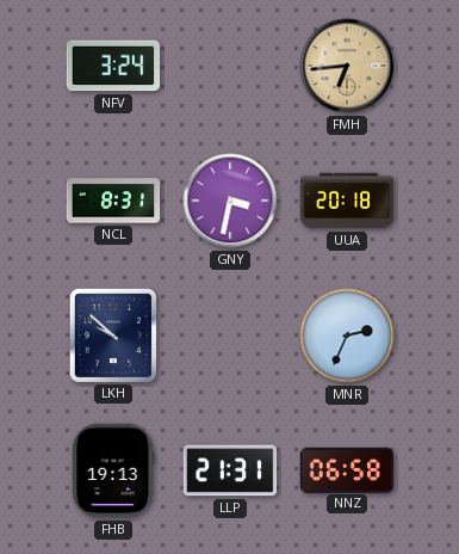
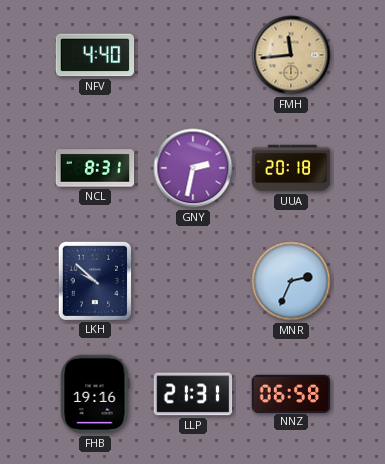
NFV: 3:24 -> 4:40 (95, 55)
FMH: 6:44 -> 11:44 (291, 55)
GNY: 3:32 -> 2:32 (193, 168)
FHB: 19:13 -> 19:16 (95, 394)
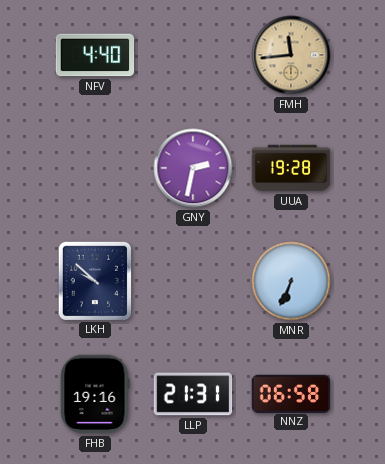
NCL: 8:31 -> none (95, 168)
UUA: 20:18 -> 19:28 (291, 168)
MNR: 2:34 -> 6:34 (291, 281)
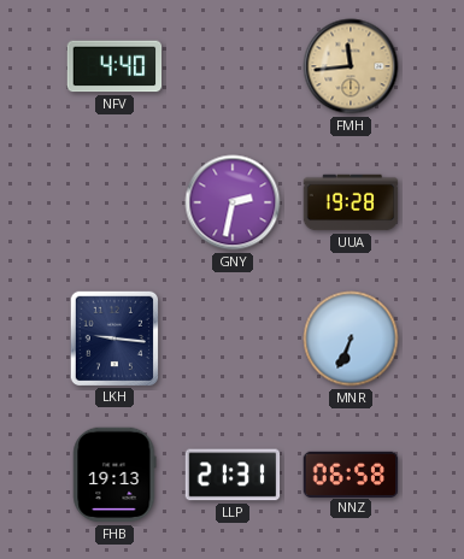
LKH: 9:52 -> 9:16 (113, 337)
FHB: 19:16 -> 19:13 (114, 475)
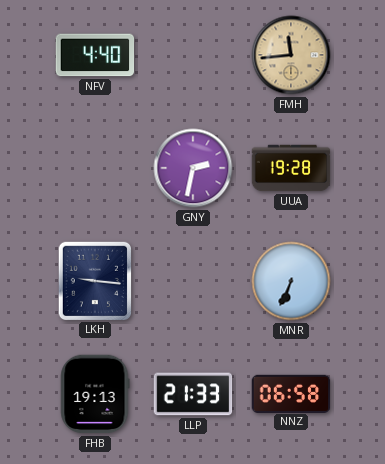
LLP: 21:31 -> 21:33 (193, 394)
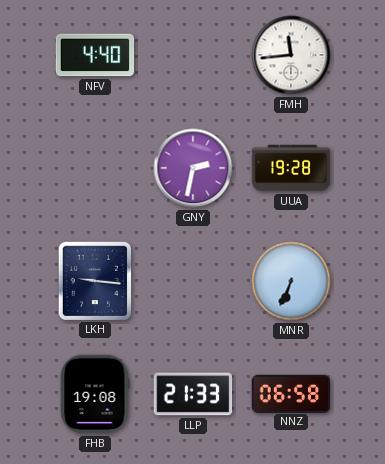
FMH dial: champagne -> white (291, 55)
FHB: 19:13 -> 19:08 (95, 394)
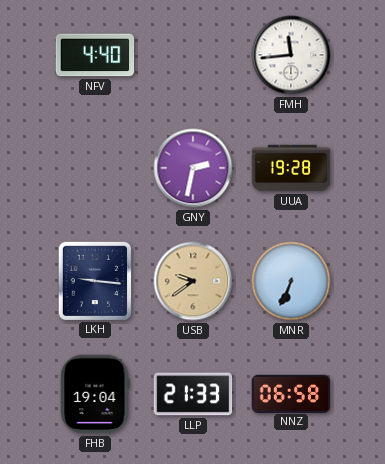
USB: none -> 9:39 (193, 281)
FHB: 19:08 -> 19:04 (95, 394)
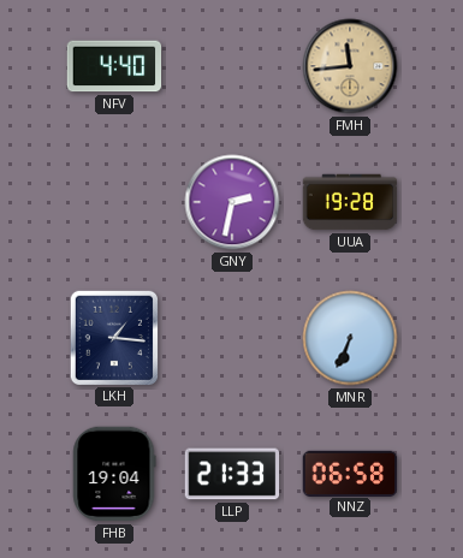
FMH dial: white -> champagne (350, 66)
LKH: 9:16 -> 1:16 (113, 337)
USB: 9:39 -> none (193, 281)
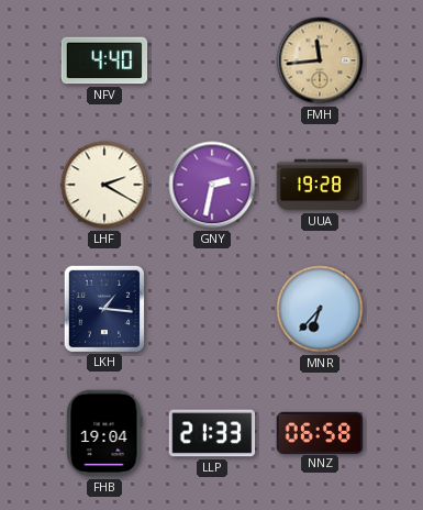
LHF: none -> 2:20 (104, 185)
MNR: 6:34 -> 6:37 (320, 309)
